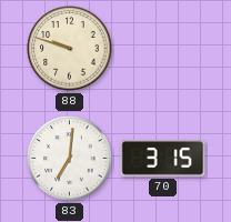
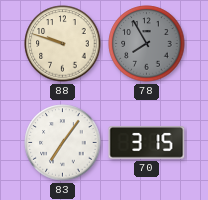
78: none -> 7:55 (147, 44)
83: 7:01 -> 7:06 (63, 143)
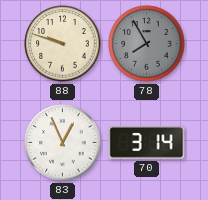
83: 7:06 -> 12:56 (63, 143)
70: 3:15 -> 3:14 (147, 143)
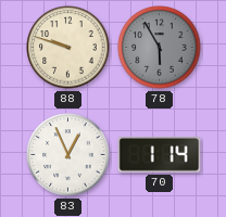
78: 7:55 -> 5:55 (160, 48)
70: 3:14 -> 1:14 (160, 155)
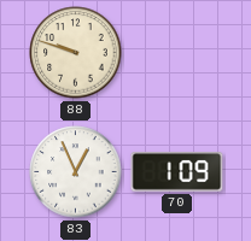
78: 5:55 -> none (160, 48)
70: 1:14 -> 1:09 (177, 172)
